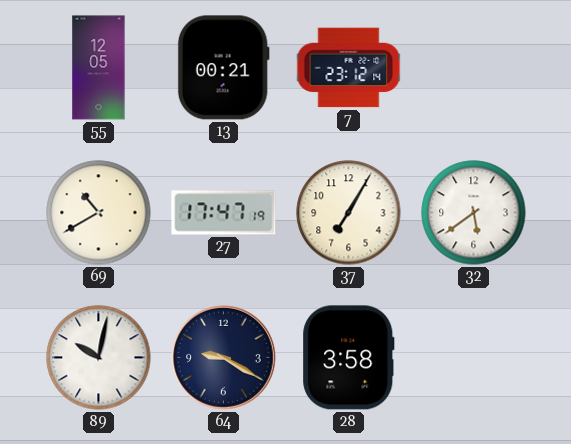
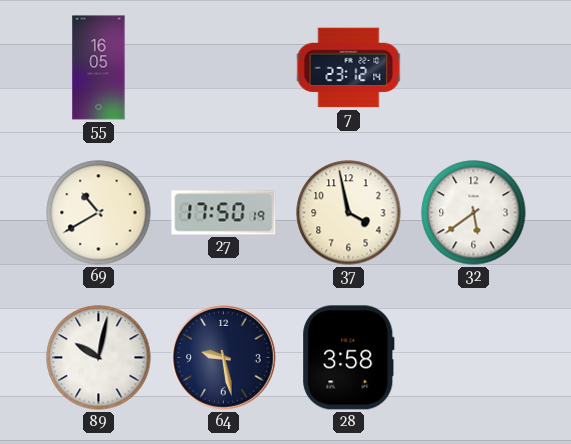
55: 12:05 -> 16:05 (99, 68)
13: 00:21 -> none (223, 68)
27: 17:47 -> 17:50 (224, 213)
37: 7:05 -> 3:58 (349, 213)
64: 9:20 -> 9:28 (224, 358)
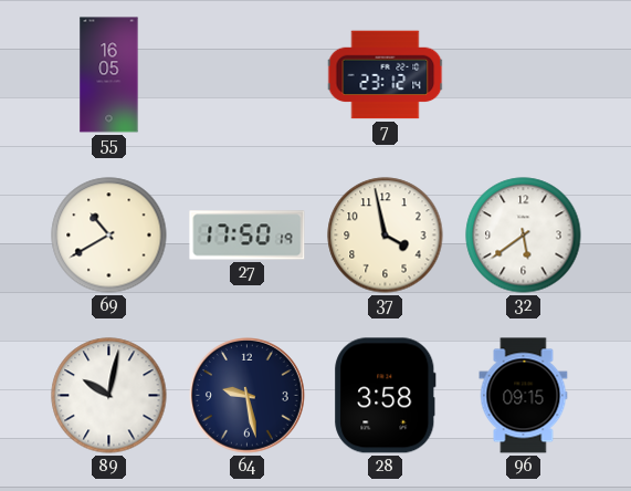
96: none -> 09:15 (524, 396)
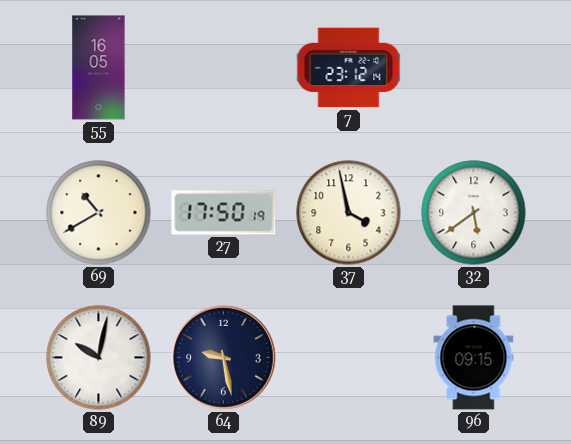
28: 3:58 -> none (386, 396)
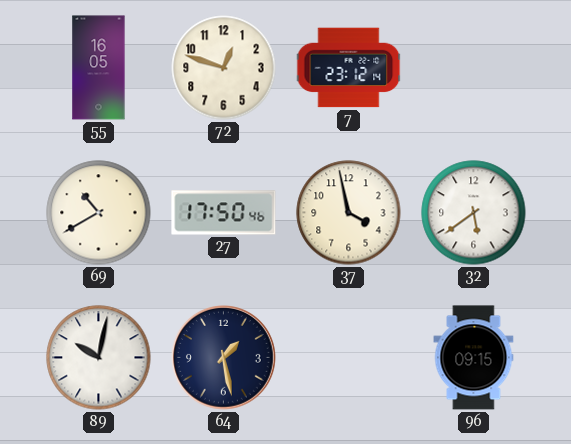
72: none -> 12:48 (224, 68)
27: 17:50:19 -> 17:50:46 (224, 213)
64: 9:28 -> 1:28 (224, 358)
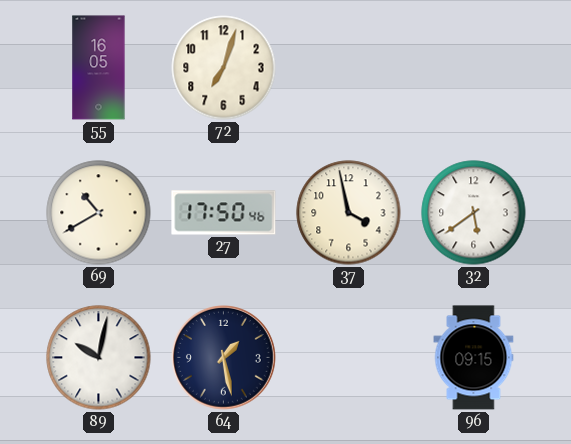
72: 12:48 -> 7:03 (224, 68)
7: 23:12 -> none (349, 68)
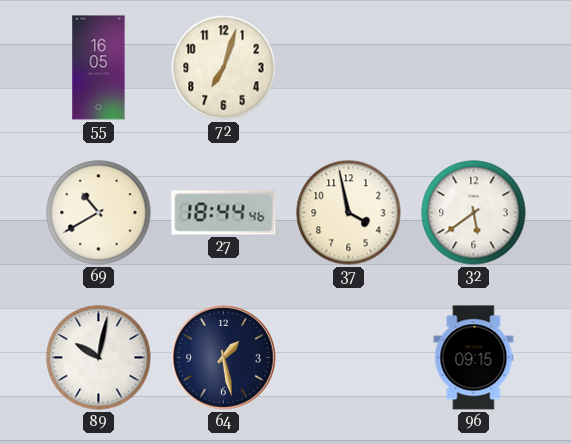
27: 17:50 -> 18:44 (224, 213)
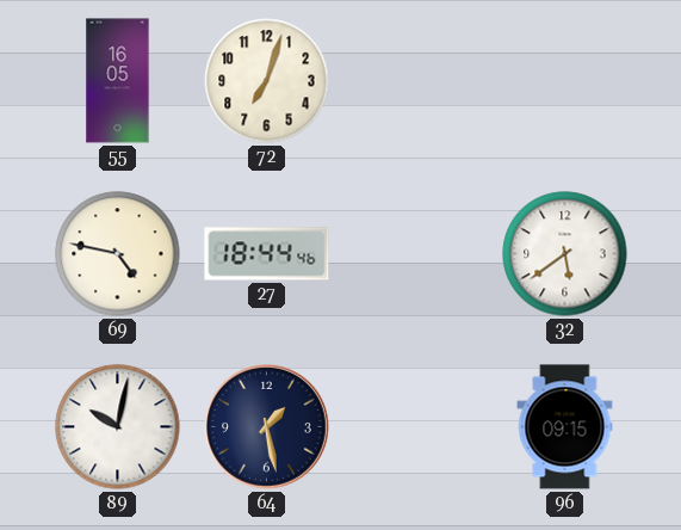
69: 10:40 -> 4:47 (118, 254)
37: 3:58 -> none (349, 213)
